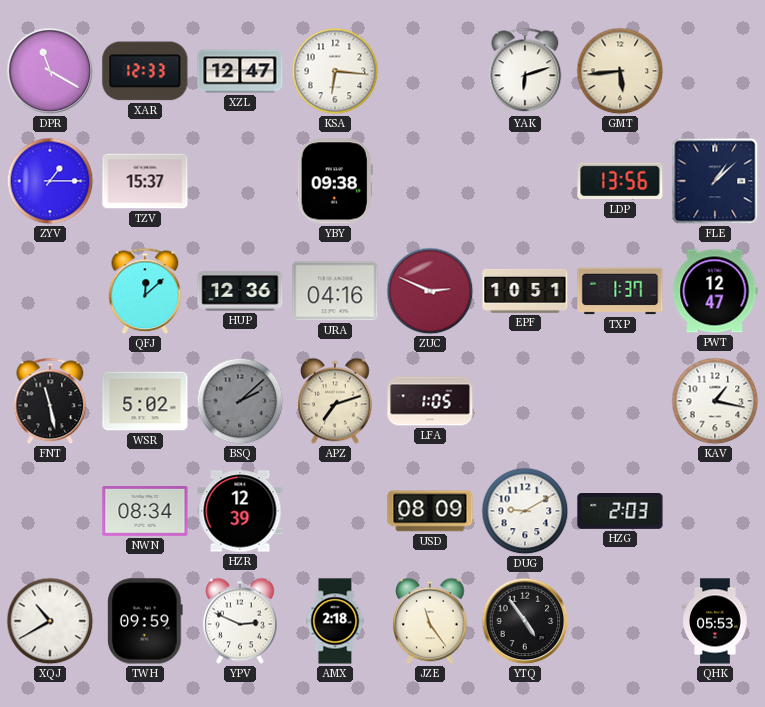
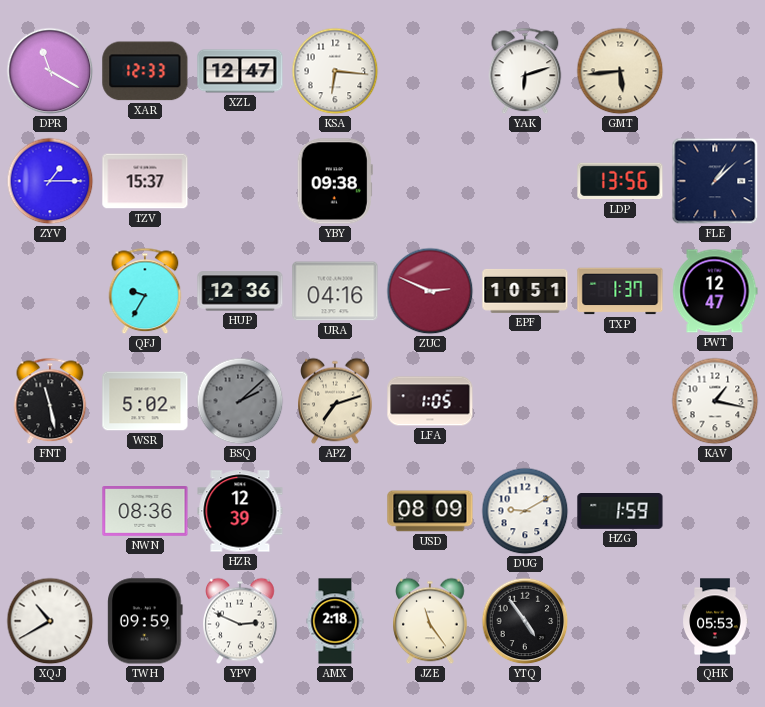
QFJ: 12:08 -> 9:35 (145, 291)
NWN: 08:34 -> 08:36 (145, 512)
HZG: 2:03 -> 1:59 (620, 512)
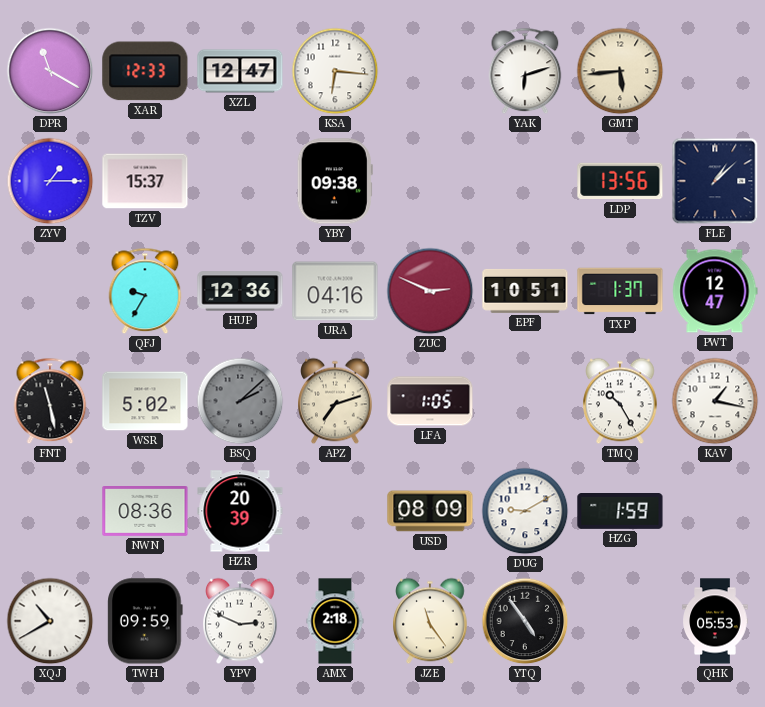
TMQ: none -> 10:25 (620, 401)
HZR: 12:39 -> 20:39 (240, 511)
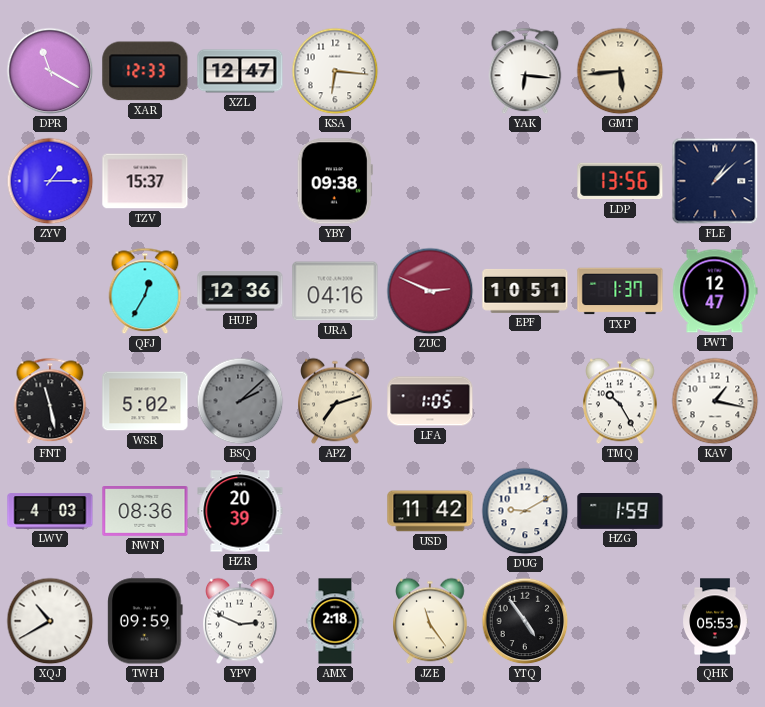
YAK: 6:12 -> 6:16 (525, 71)
QFJ: 9:35 -> 12:35 (145, 291)
LWV: none -> 4:03 (50, 511)
USD: 08:09 -> 11:42 (430, 511)
